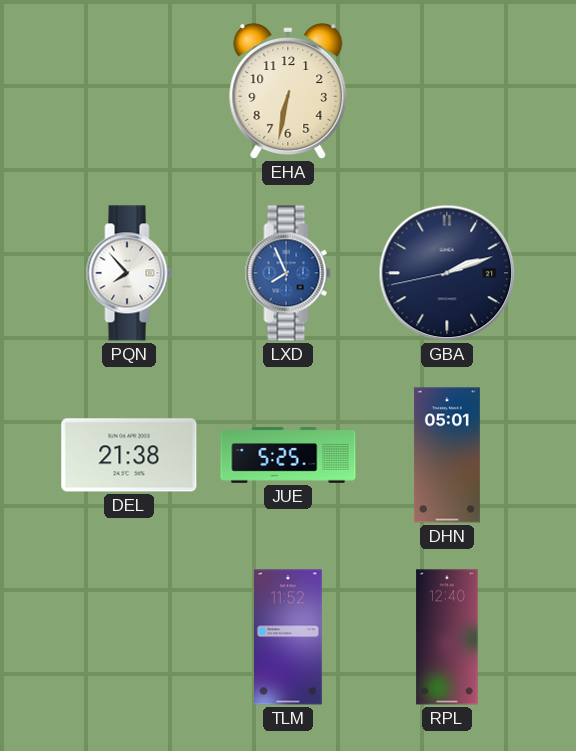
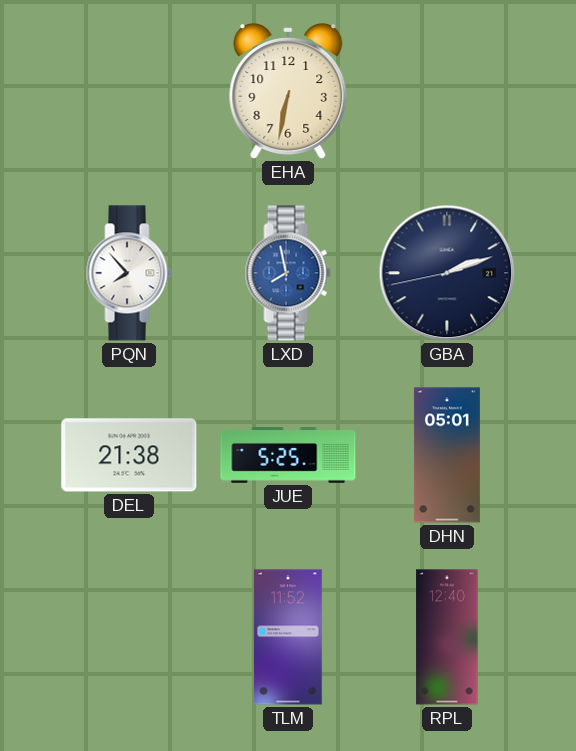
LXD: 7:56 -> 7:58 (288, 273)
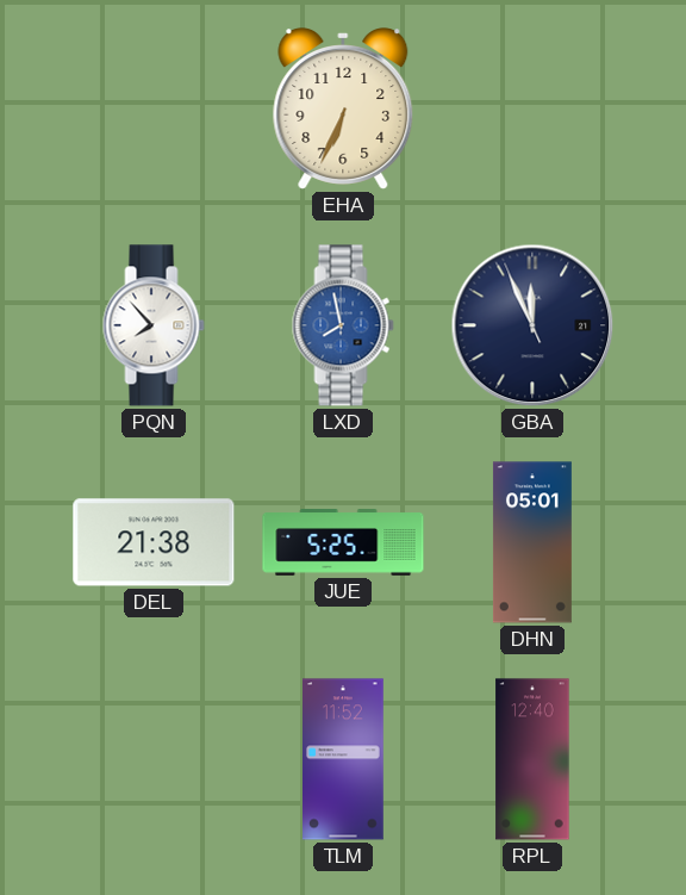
EHA: 6:32 -> 6:34 (343, 110)
GBA: 2:11 -> 11:55 (532, 325)
